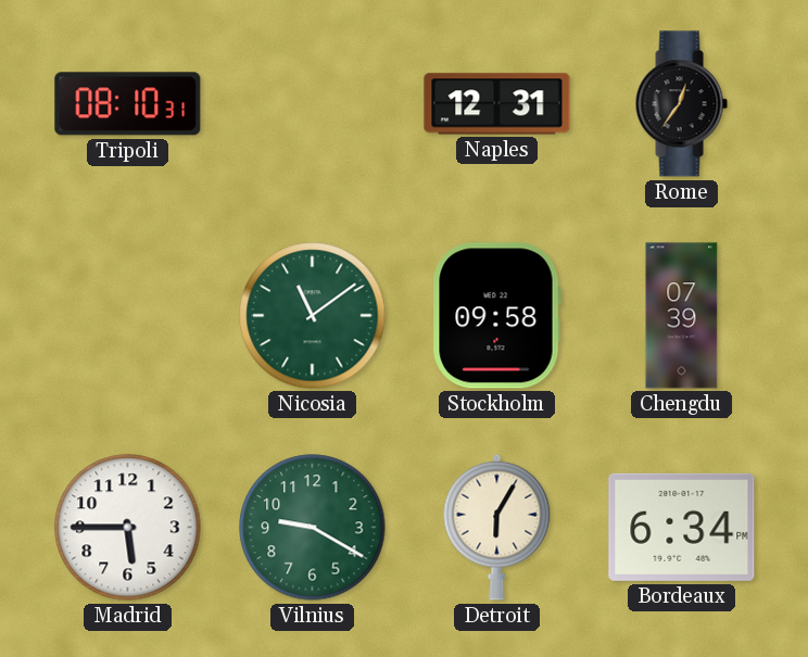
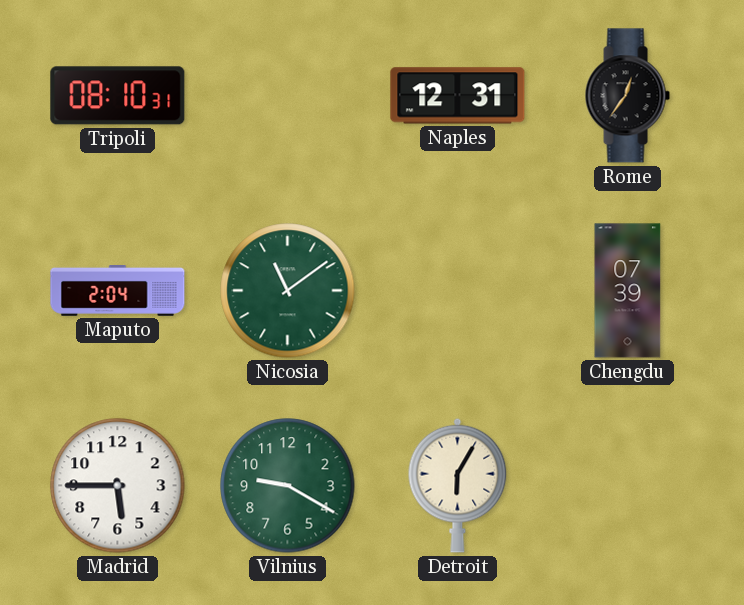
Maputo: none -> 2:04 (118, 291)
Stockholm: 09:58 -> none (496, 316)
Bordeaux: 6:34 -> none (682, 527)
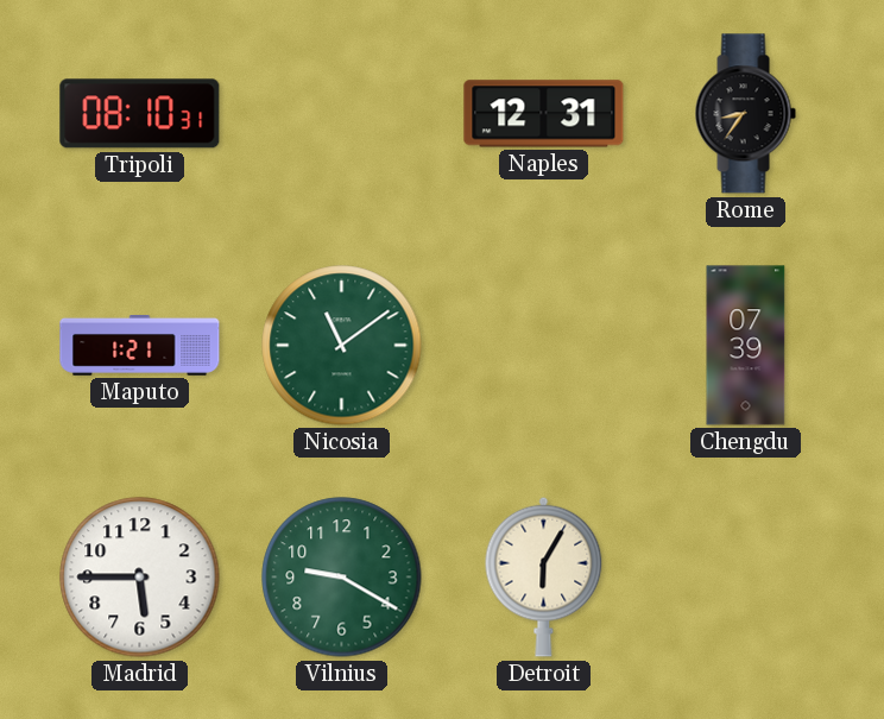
Rome: 12:36 -> 8:36 (745, 114)
Maputo: 2:04 -> 1:21 (140, 346)
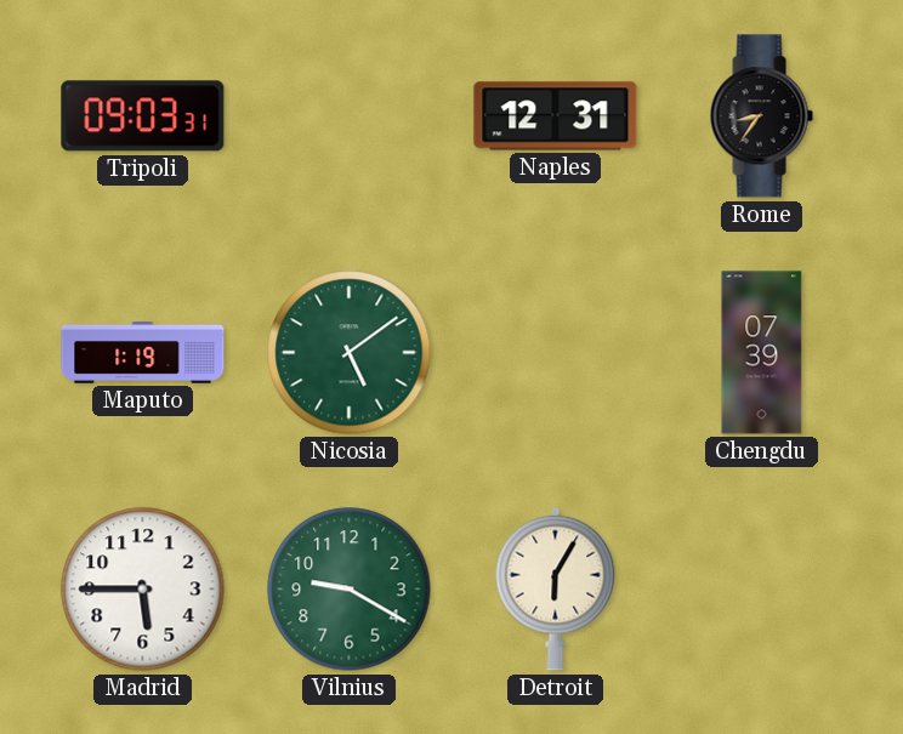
Tripoli: 08:10 -> 09:03 (143, 116)
Maputo: 1:21 -> 1:19 (143, 353)
Nicosia: 11:09 -> 5:09 (350, 353)
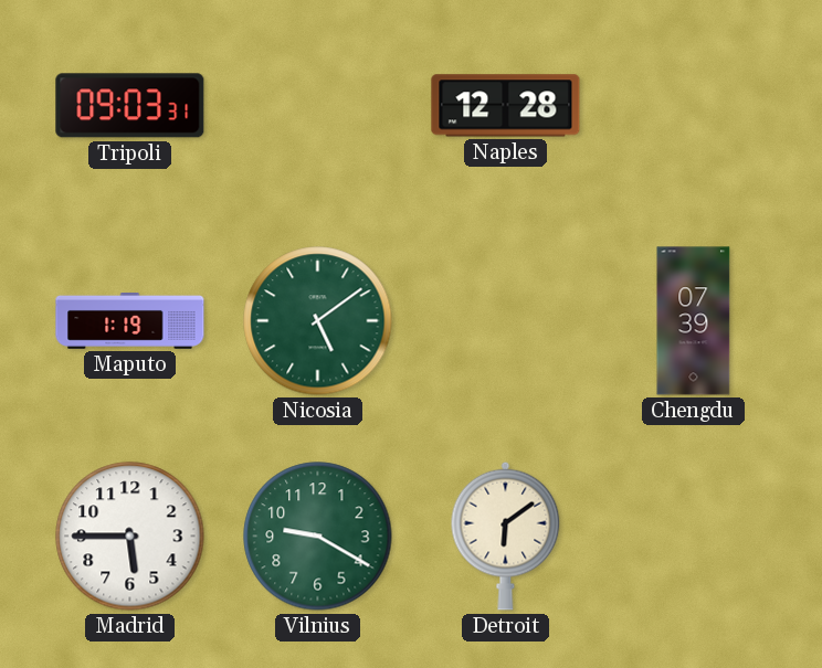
Naples: 12:31 -> 12:28 (506, 106)
Rome: 8:36 -> none (761, 116)
Detroit: 6:05 -> 6:09 (506, 536)
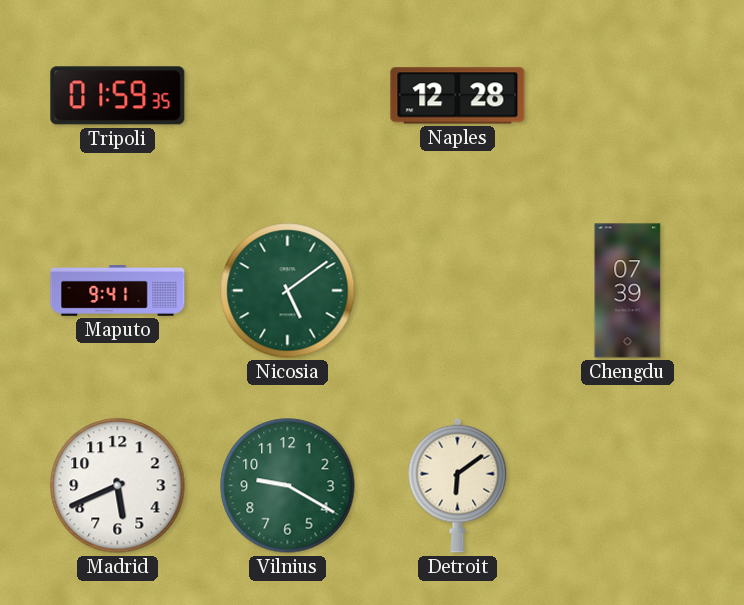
Tripoli: 09:03 -> 01:59 (118, 96)
Maputo: 1:19 -> 9:41 (118, 291)
Madrid: 5:45 -> 5:41 (118, 486)
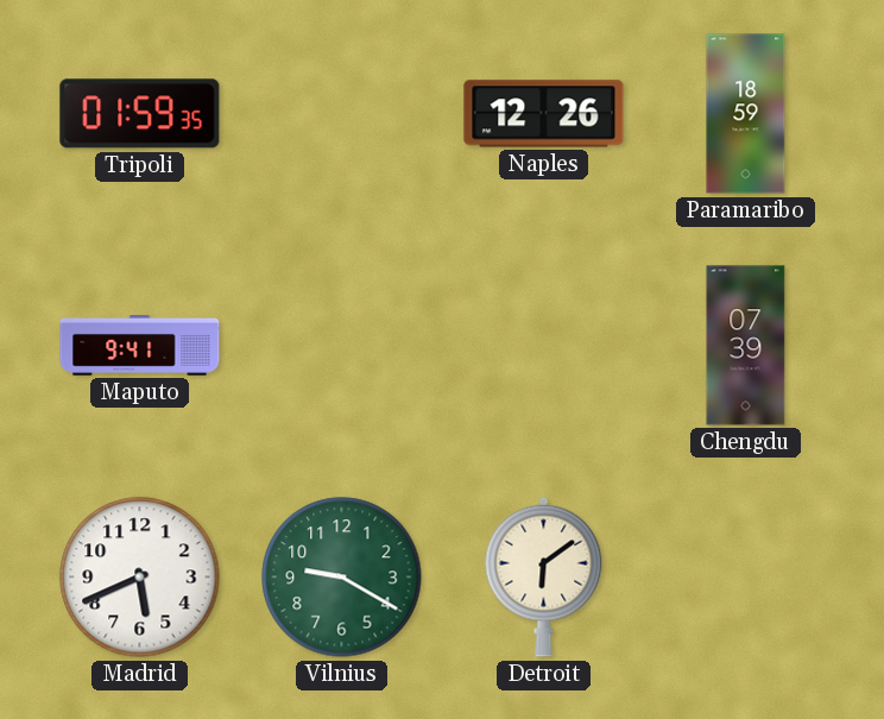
Naples: 12:28 -> 12:26 (544, 114)
Paramaribo: none -> 18:59 (746, 114)
Nicosia: 5:09 -> none (288, 291)
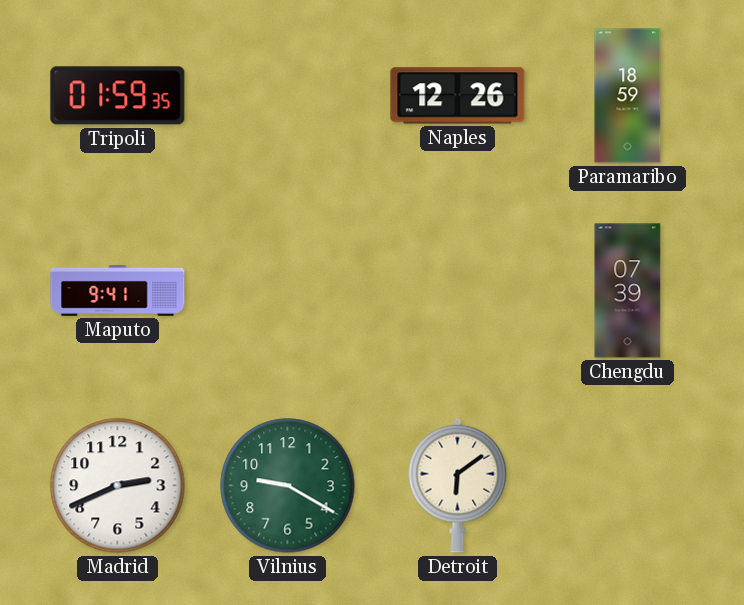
Madrid: 5:41 -> 2:41 (118, 486)
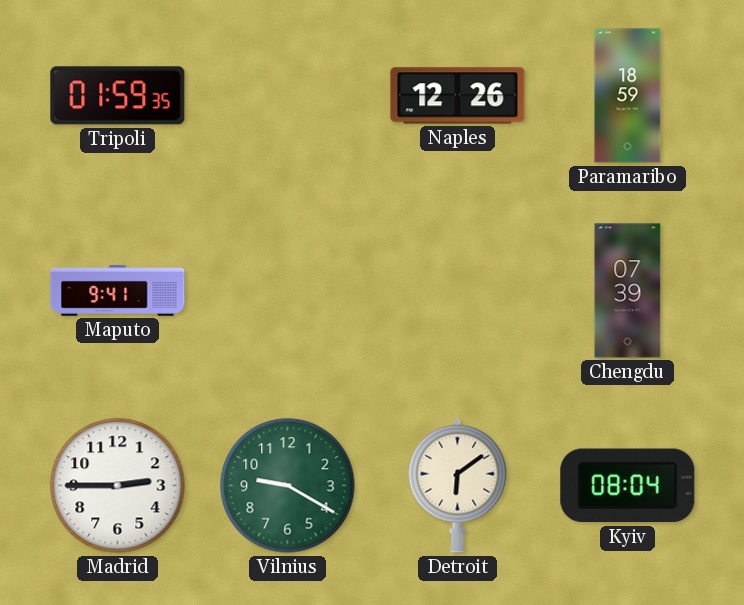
Madrid: 2:41 -> 2:45 (118, 486)
Kyiv: none -> 08:04 (628, 486)
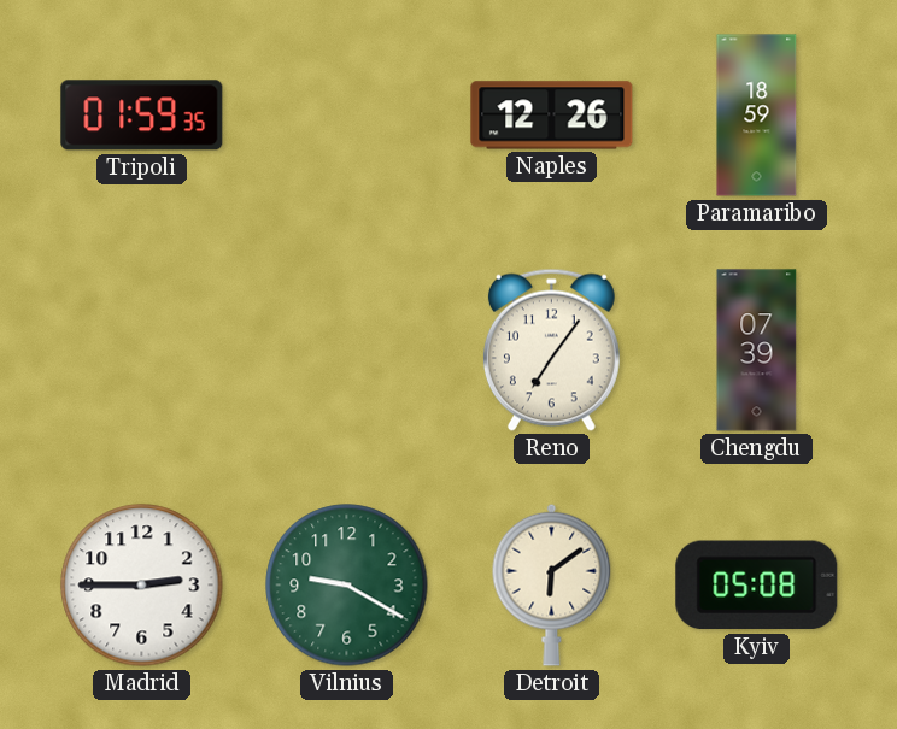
Maputo: 9:41 -> none (118, 291)
Reno: none -> 7:06 (551, 349)
Kyiv: 08:04 -> 05:08 (757, 586)
